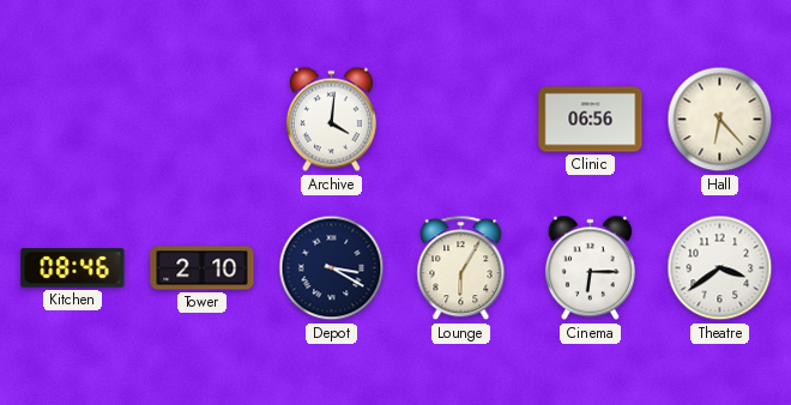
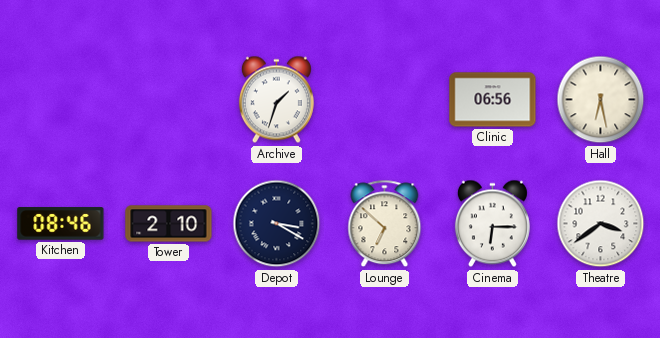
Archive: 4:01 -> 1:33 (276, 100)
Hall: 6:23 -> 6:28 (601, 100)
Lounge: 6:05 -> 6:52 (385, 224)
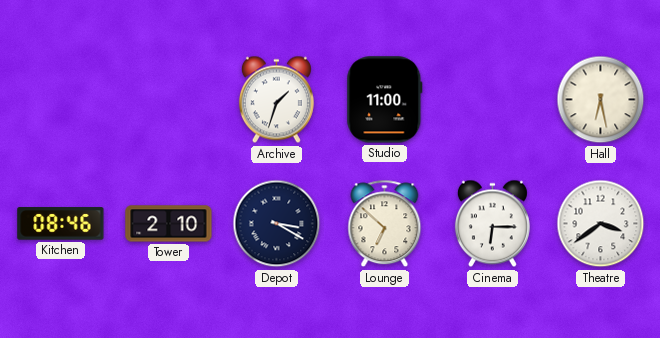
Studio: none -> 11:00 (385, 100)
Clinic: 06:56 -> none (493, 100)
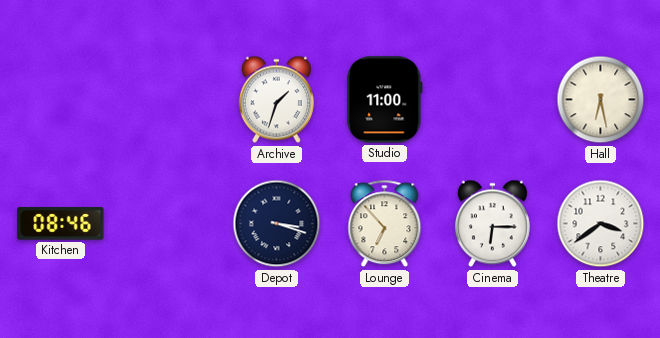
Tower: 2:10 -> none (169, 224)
Depot: 3:20 -> 3:18 (277, 224)
Lounge: 6:52 -> 6:53 (385, 224)
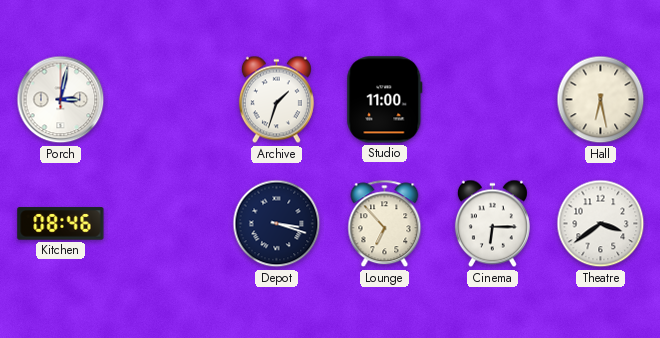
Porch: none -> 3:02 (61, 100)
